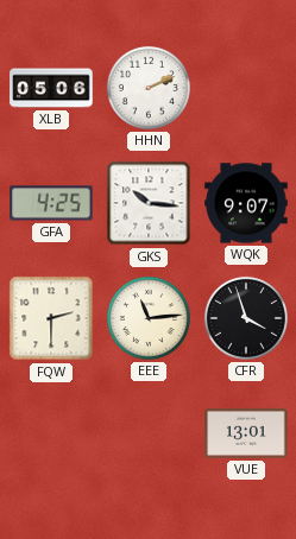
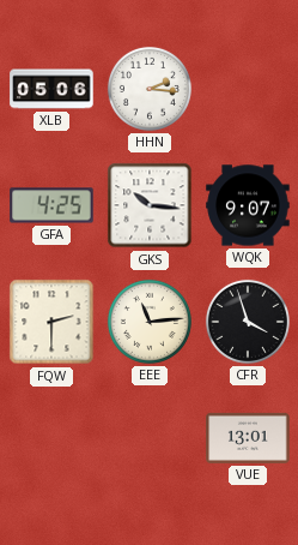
HHN: 2:11 -> 2:16 (150, 89)
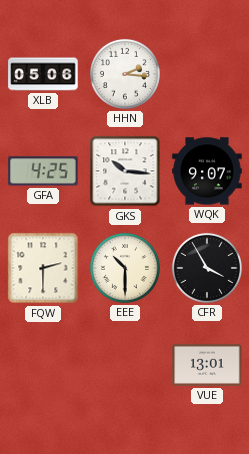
EEE: 11:14 -> 10:30 (125, 268)
CFR: 3:57 -> 3:55 (207, 268)
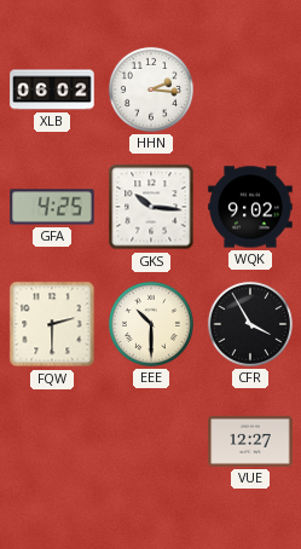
XLB: 05:06 -> 06:02 (52, 89)
WQK: 9:07 -> 9:02 (250, 207)
VUE: 13:01 -> 12:27 (250, 441)
